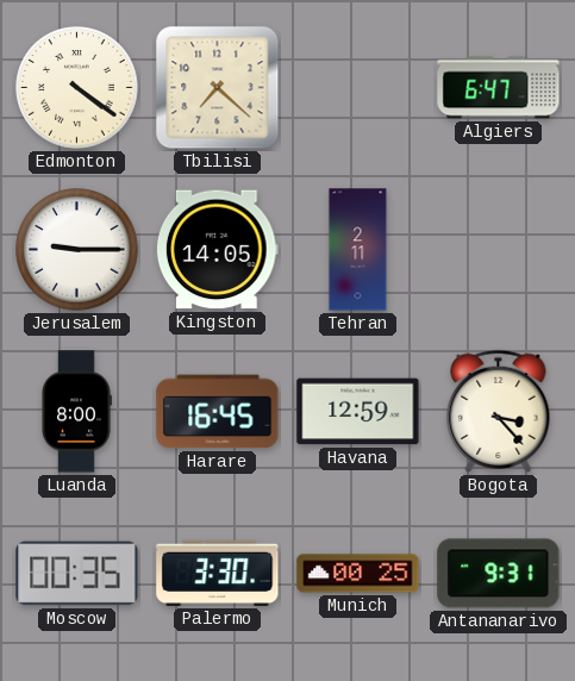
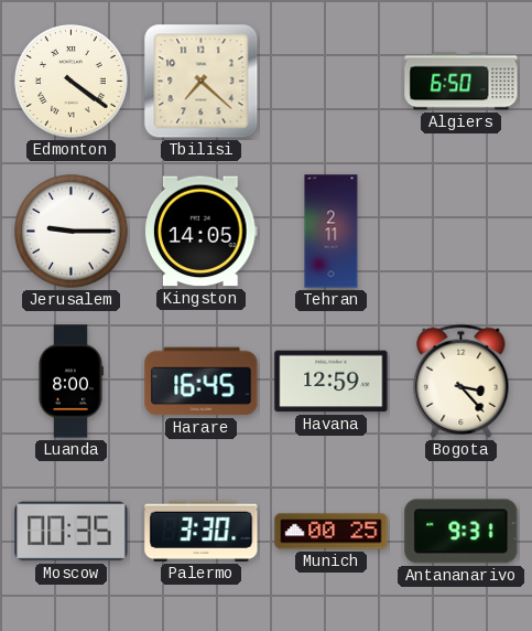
Algiers: 6:47 -> 6:50 (462, 82)
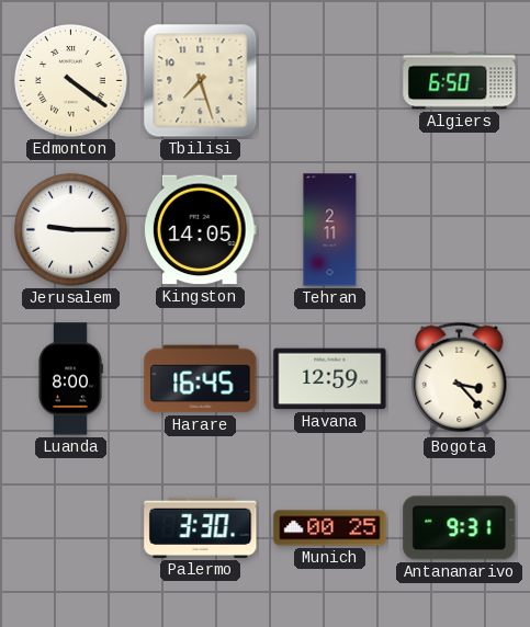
Tbilisi: 7:22 -> 7:27 (201, 81)
Moscow: 00:35 -> none (72, 532)
